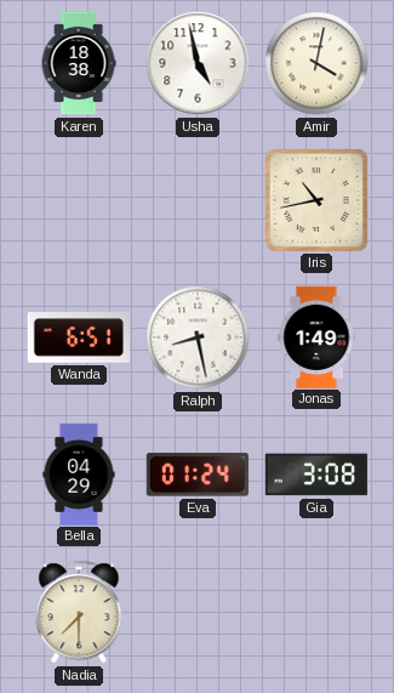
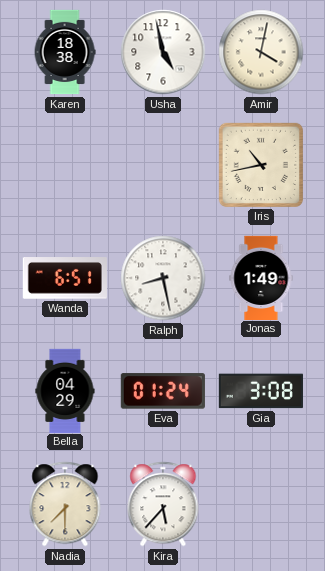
Kira: none -> 5:37 (163, 504)
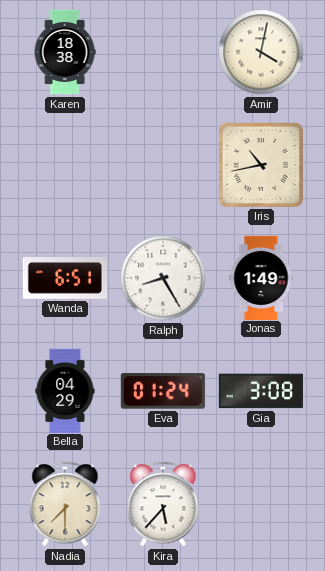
Usha: 4:58 -> none (163, 52)
Ralph: 8:28 -> 8:25 (163, 278)
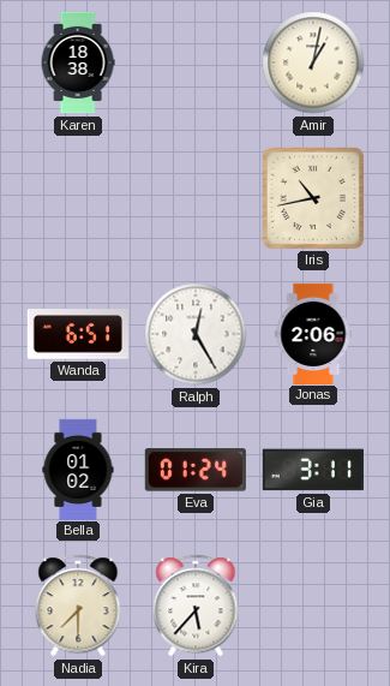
Amir: 4:02 -> 1:02 (313, 62)
Ralph: 8:25 -> 12:25 (196, 334)
Jonas: 1:49 -> 2:06 (313, 333)
Bella: 04:29 -> 01:02 (78, 469)
Gia: 3:08 -> 3:11 (313, 470)
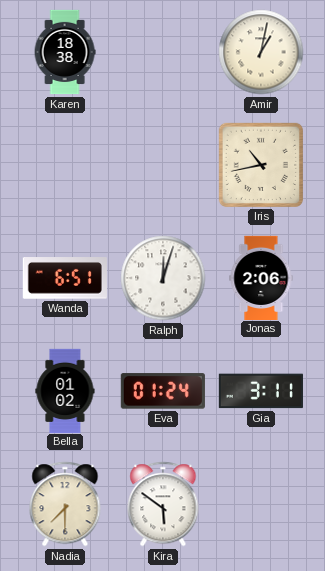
Ralph: 12:25 -> 12:03 (163, 278)
Kira: 5:37 -> 5:51 (163, 504)
